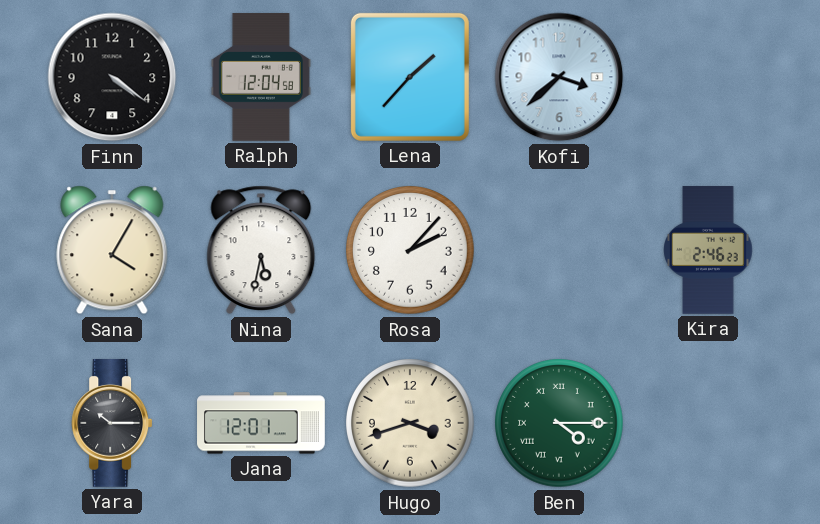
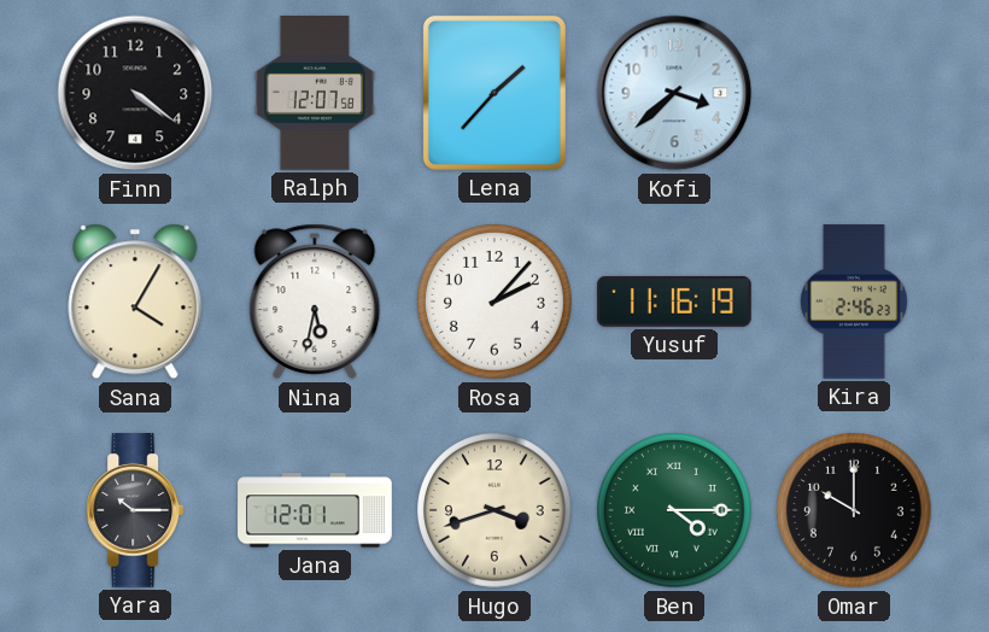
Ralph: 12:04 -> 12:07 (315, 93)
Yusuf: none -> 11:16 (674, 302)
Omar: none -> 10:00 (855, 511)
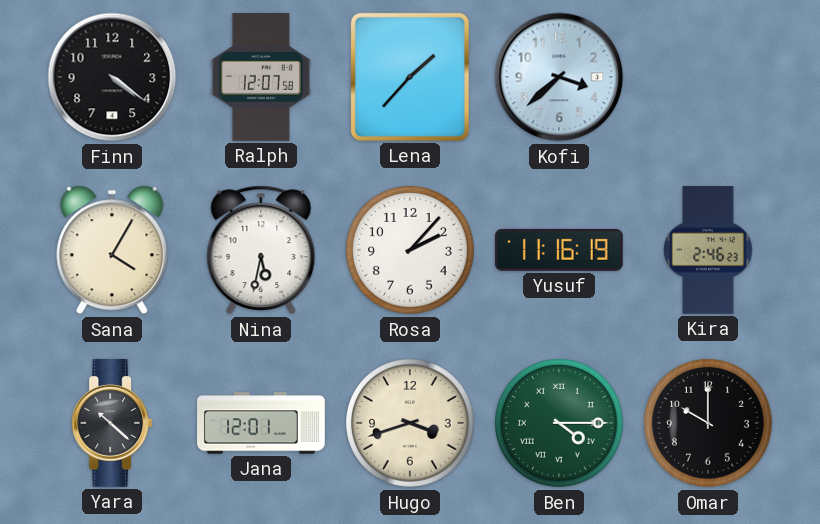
Yara: 10:15 -> 10:22 (112, 424)
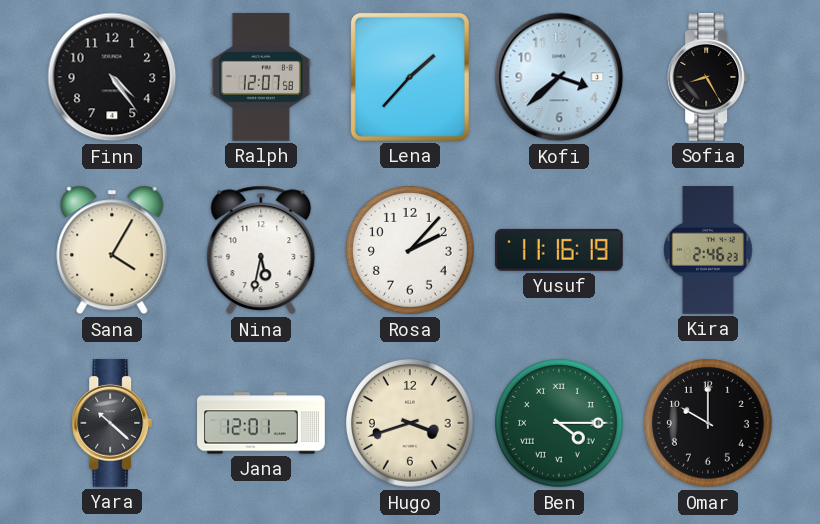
Finn: 4:21 -> 4:24 (112, 77)
Sofia: none -> 8:25 (708, 78)
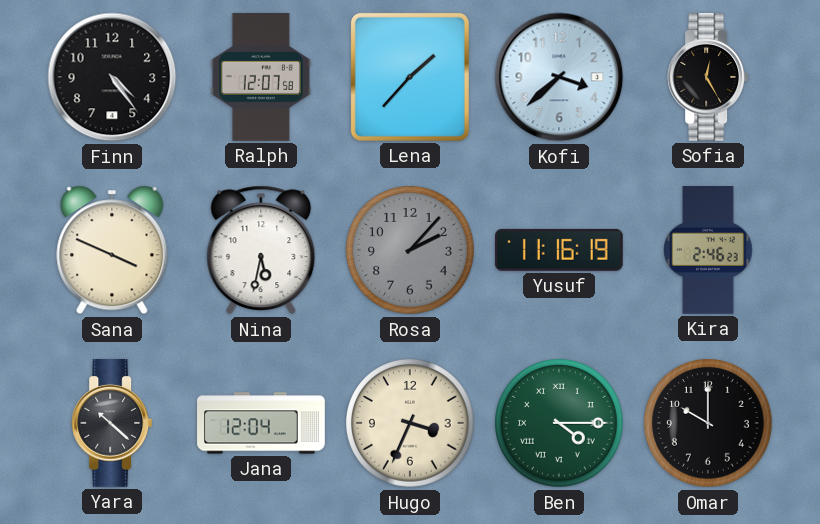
Sofia: 8:25 -> 12:25 (708, 78)
Sana: 4:05 -> 3:49 (112, 250)
Rosa dial: white -> grey (411, 251)
Jana: 12:01 -> 12:04 (261, 423)
Hugo: 3:42 -> 3:34 (411, 424)
